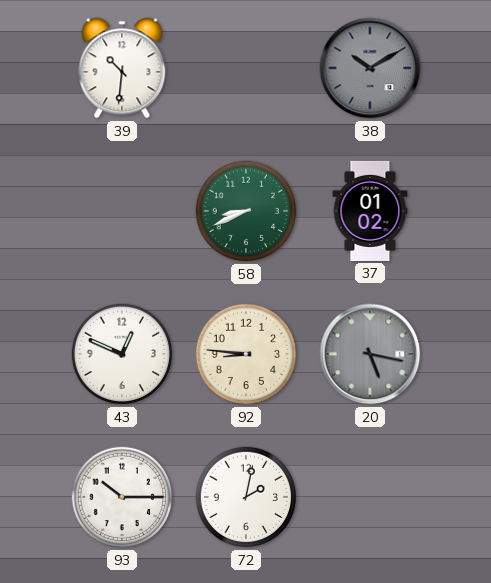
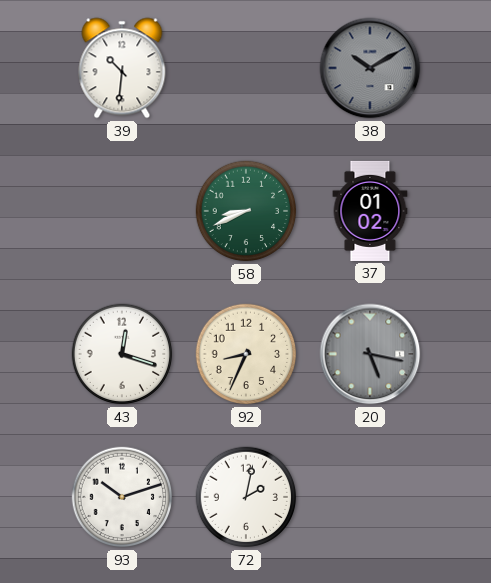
43: 12:49 -> 12:18 (122, 354)
92: 8:46 -> 8:34 (246, 354)
93: 10:15 -> 10:12 (122, 497)
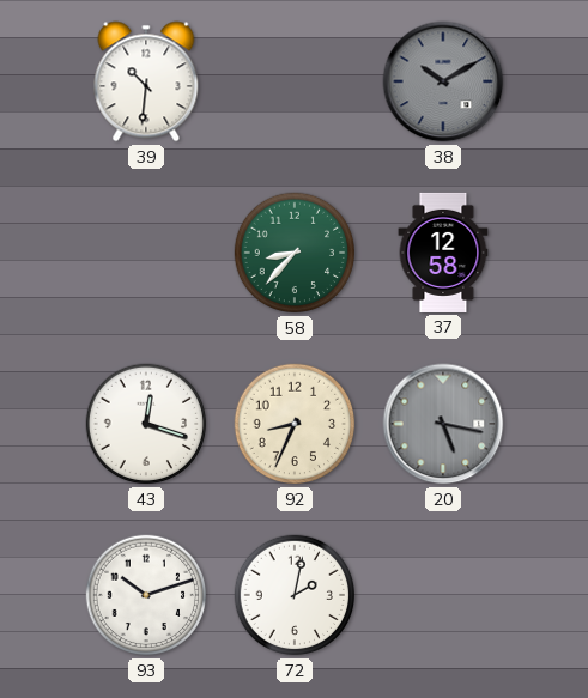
58: 8:41 -> 8:37 (295, 253)
37: 01:02 -> 12:58 (443, 253)
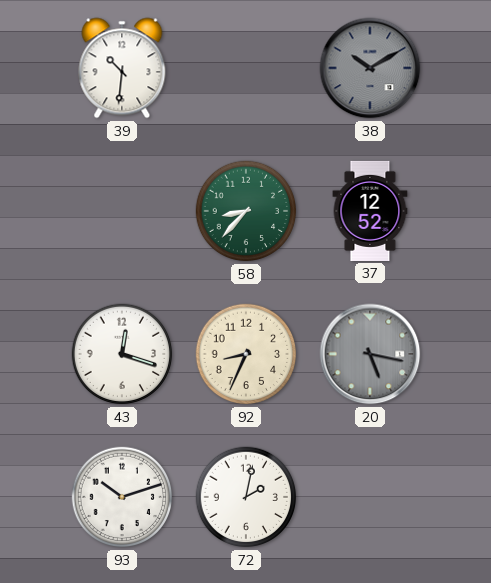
37: 12:58 -> 12:52 (370, 211)
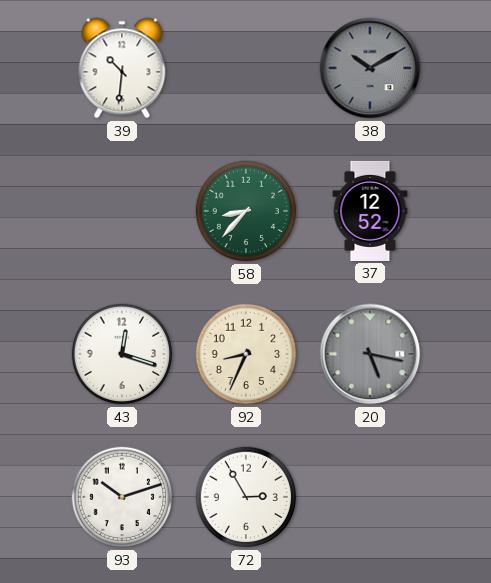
72: 2:02 -> 2:55 (246, 497)
